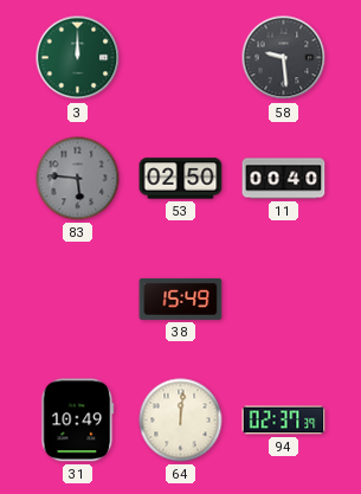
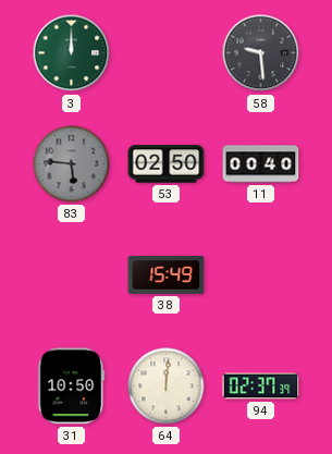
31: 10:49 -> 10:50 (72, 386)
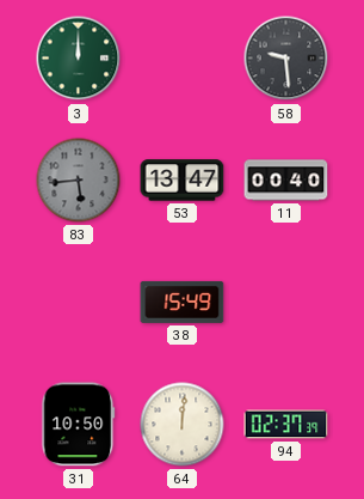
83: 5:46 -> 5:44 (79, 181)
53: 02:50 -> 13:47 (183, 181)
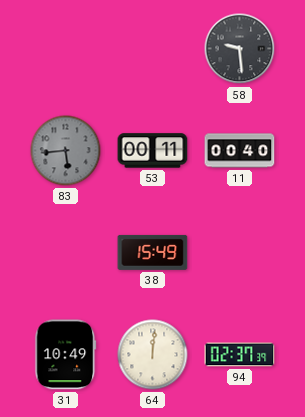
3: 12:00 -> none (79, 59)
53: 13:47 -> 00:11 (153, 151)
31: 10:50 -> 10:49 (66, 355)
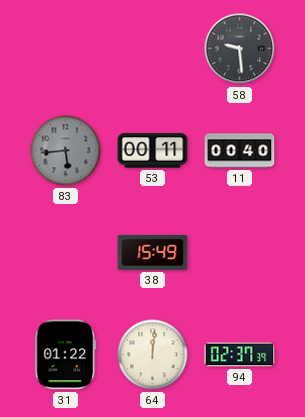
31: 10:49 -> 01:22 (66, 355)
